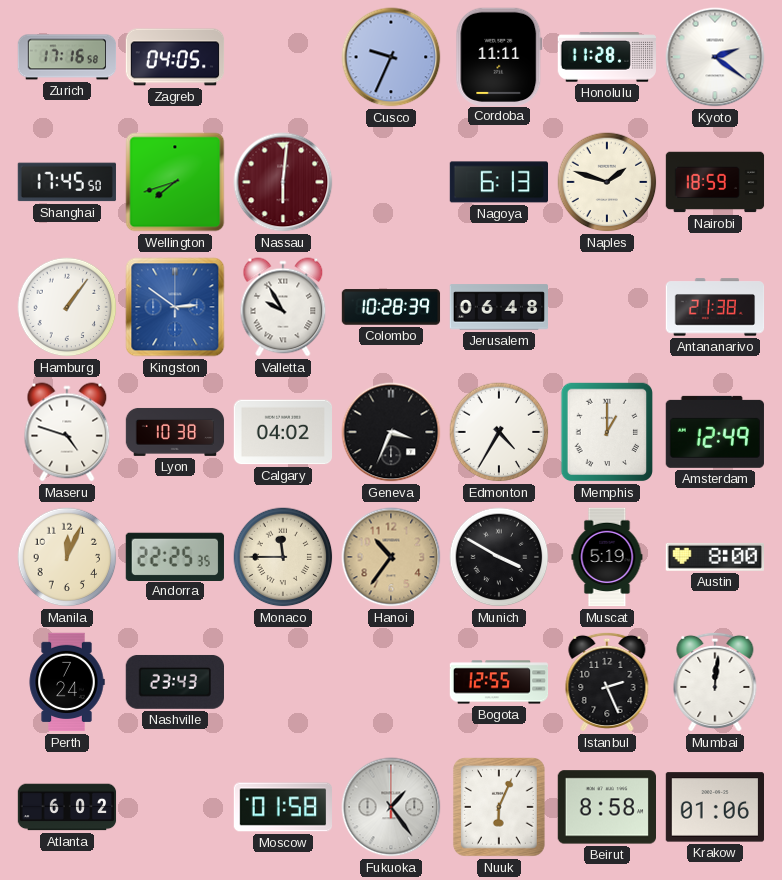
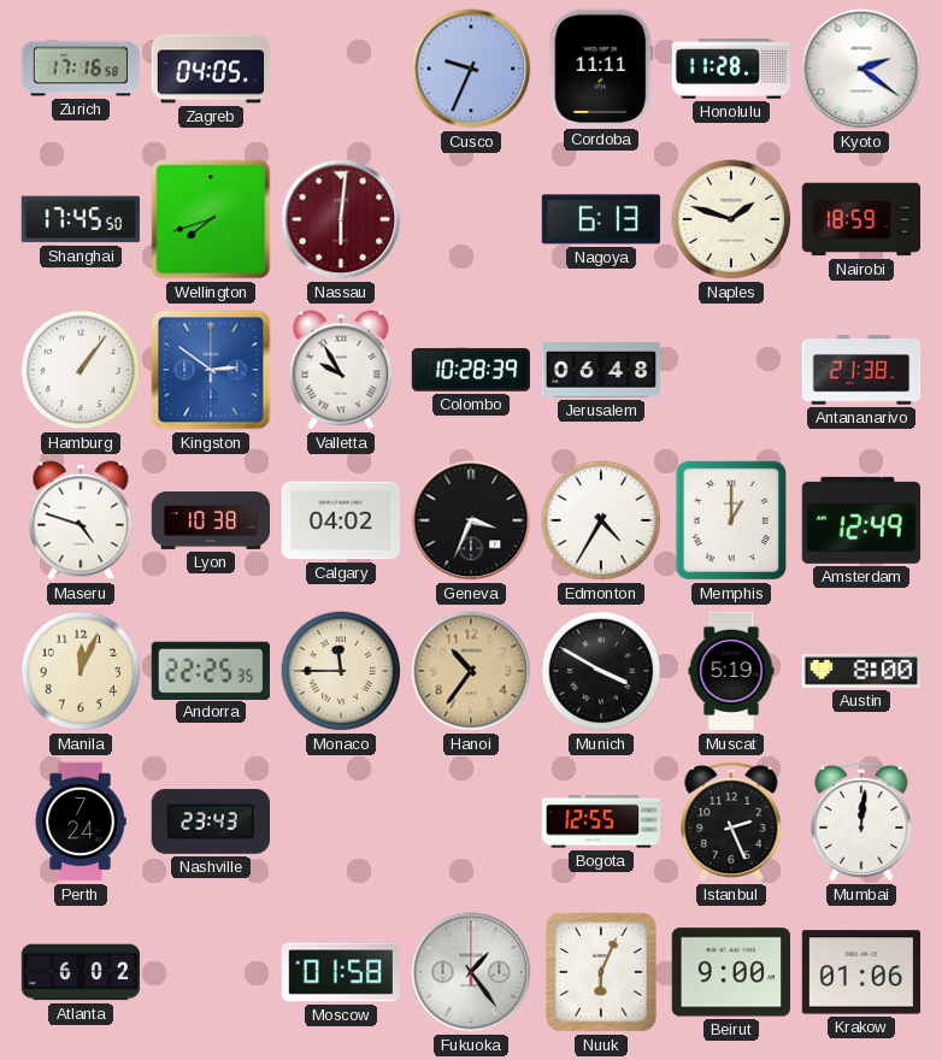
Beirut: 8:58 -> 9:00 (730, 972)
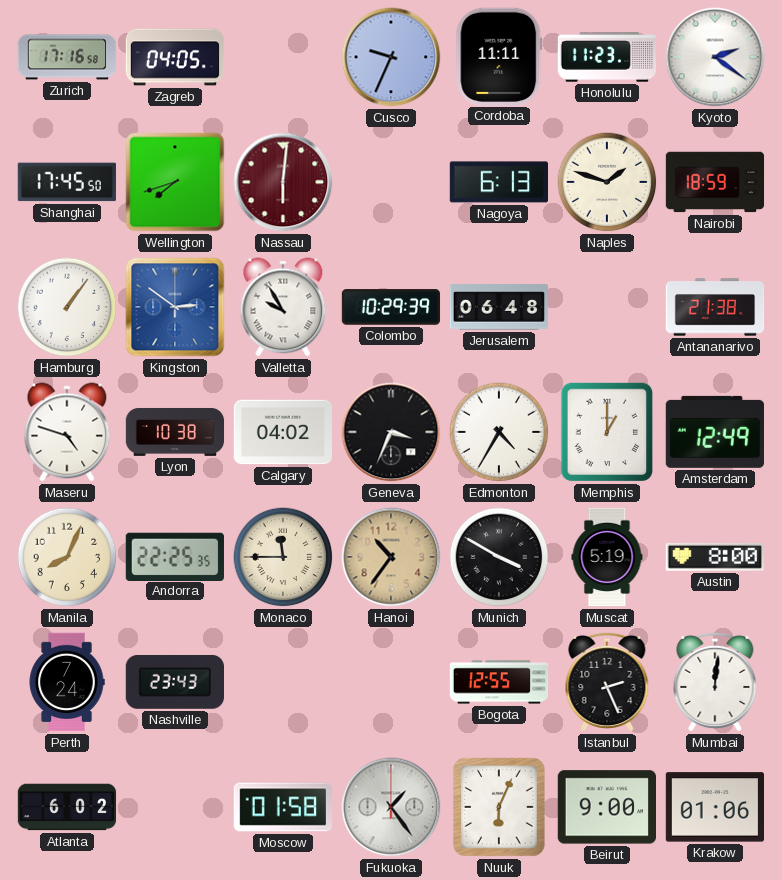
Honolulu: 11:28 -> 11:23 (607, 57)
Colombo: 10:28 -> 10:29 (391, 307)
Manila: 12:04 -> 8:04 (67, 557)
